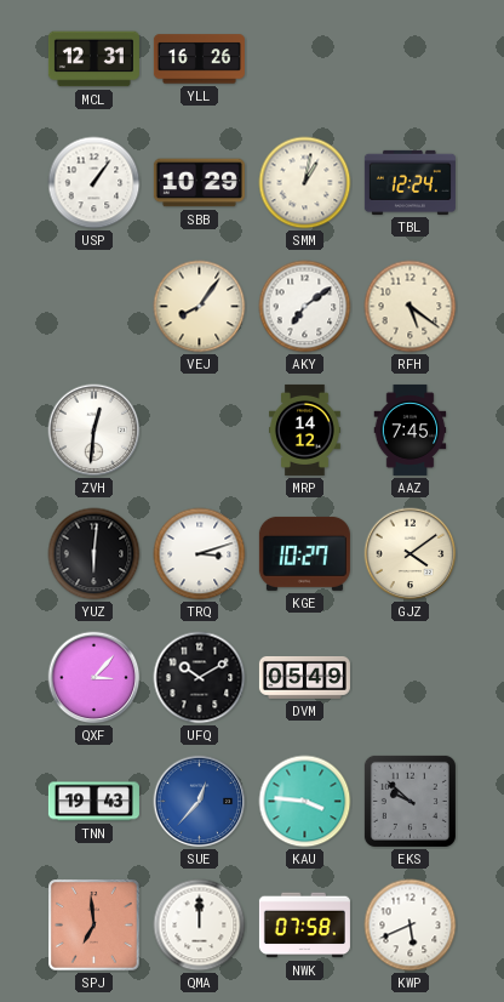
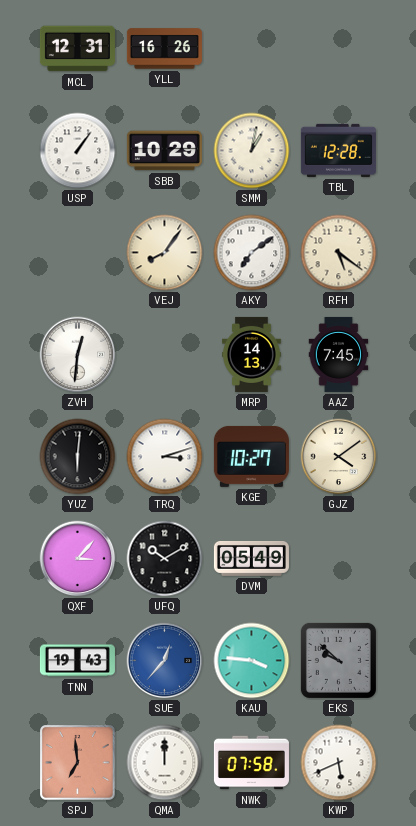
TBL: 12:24 -> 12:28 (338, 150)
MRP: 14:12 -> 14:13 (252, 354)
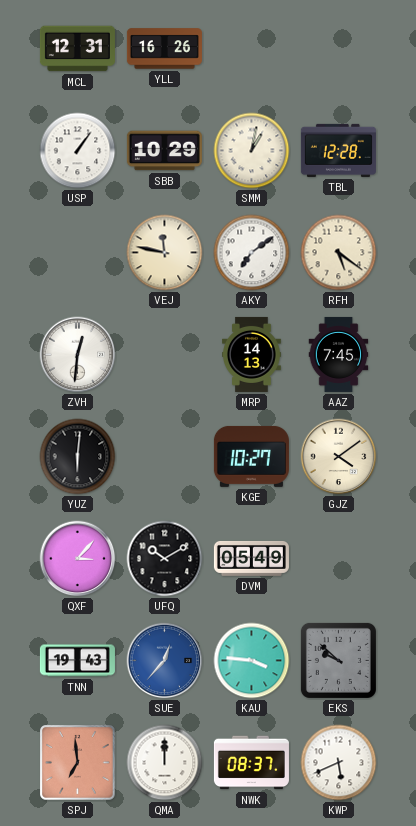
VEJ: 8:06 -> 11:47 (165, 253)
TRQ: 3:12 -> none (165, 457)
NWK: 07:58 -> 08:37 (251, 763)
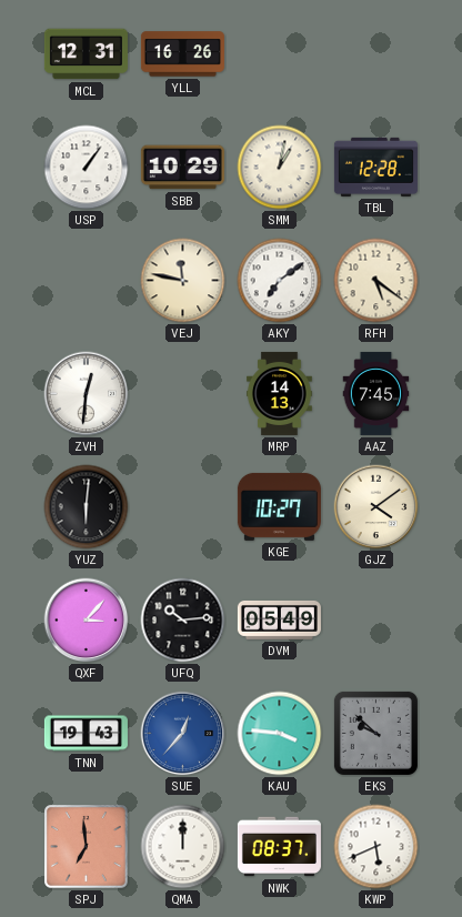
UFQ: 10:10 -> 10:14 (183, 621)
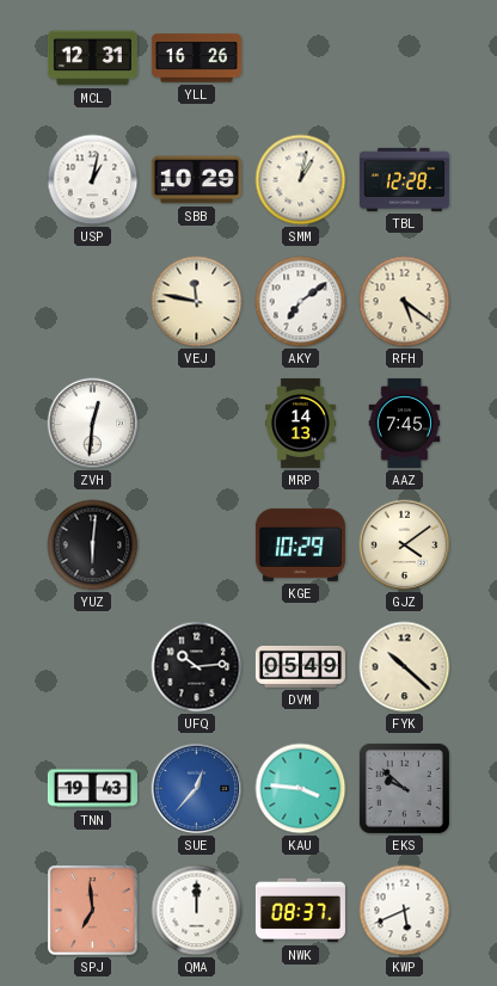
USP: 1:06 -> 1:02 (93, 180)
KGE: 10:27 -> 10:29 (300, 544)
QXF: 3:07 -> none (87, 621)
FYK: none -> 10:22 (405, 667)
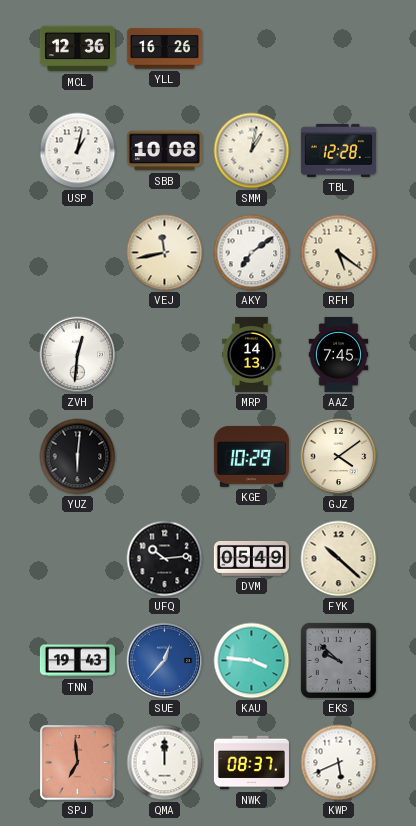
MCL: 12:31 -> 12:36 (77, 49)
SBB: 10:29 -> 10:08 (164, 151)
VEJ: 11:47 -> 11:43 (165, 253)
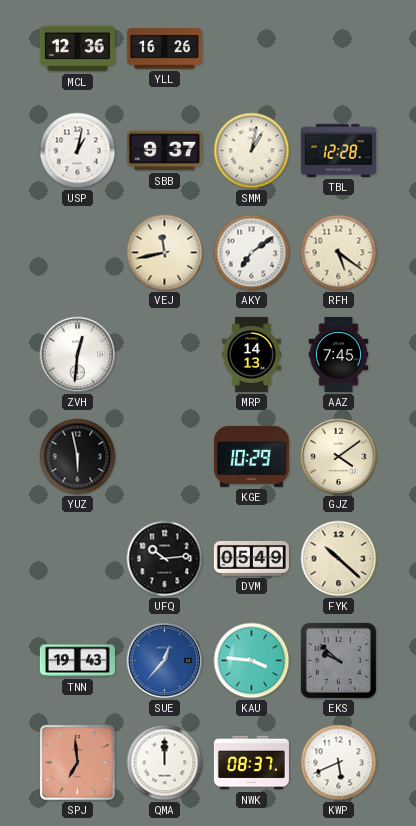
SBB: 10:08 -> 9:37 (164, 151)
YUZ: 6:01 -> 5:58 (78, 457)
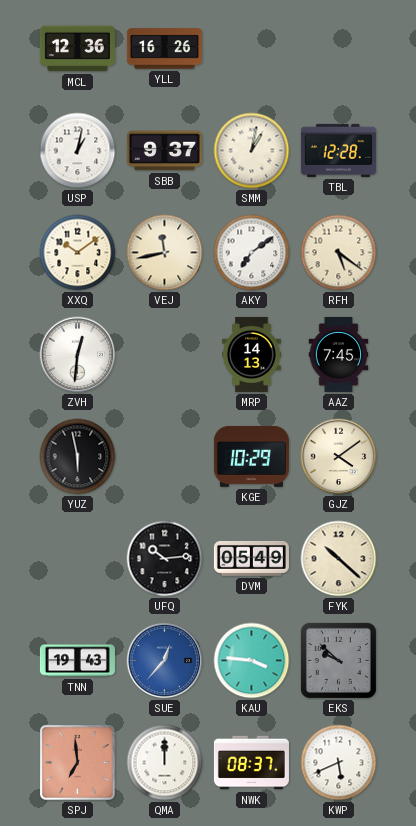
XXQ: none -> 10:09 (78, 253)
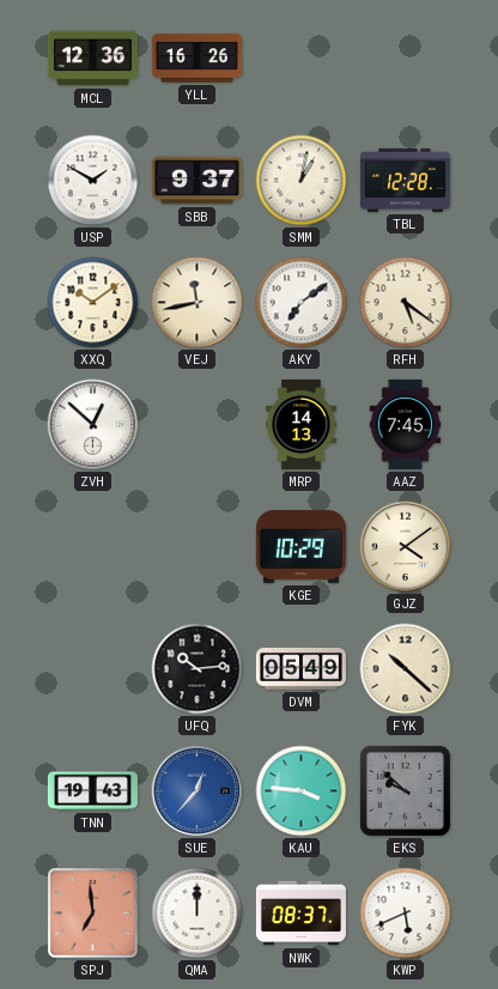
USP: 1:02 -> 1:50 (93, 181)
ZVH: 12:31 -> 12:52 (93, 425)
YUZ: 5:58 -> none (78, 457)
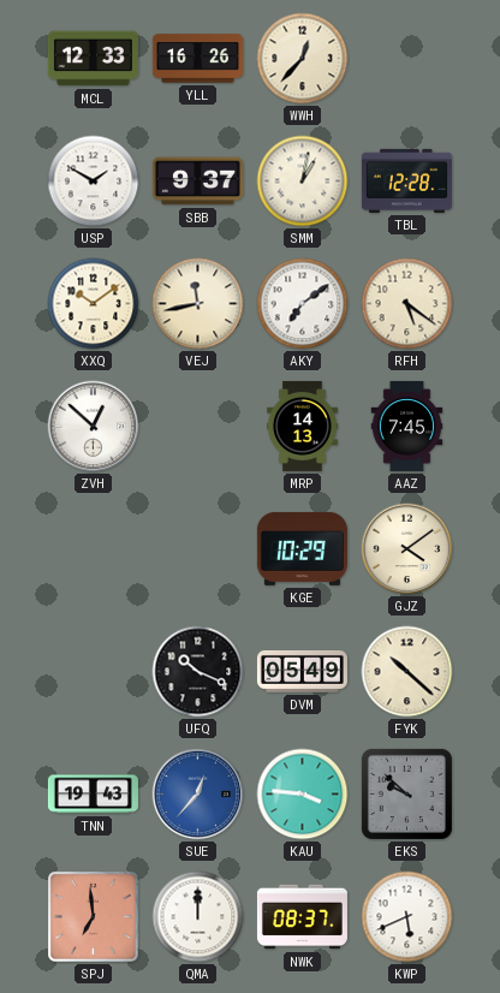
MCL: 12:36 -> 12:33 (93, 59)
WWH: none -> 12:37 (303, 59)
UFQ: 10:14 -> 10:19 (198, 672)
